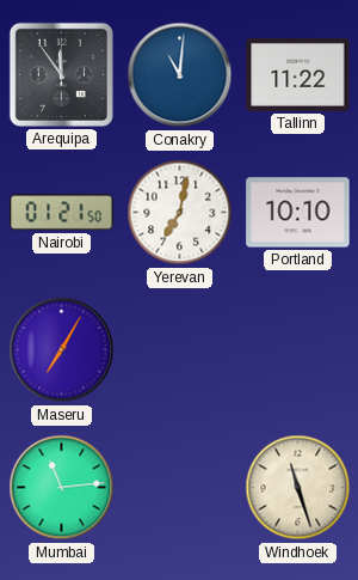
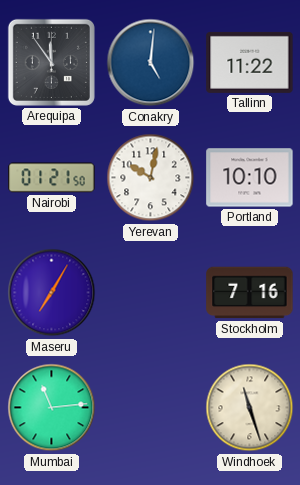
Conakry: 11:01 -> 5:01 (151, 63)
Yerevan: 7:02 -> 10:02 (151, 178)
Stockholm: none -> 7:16 (250, 293)
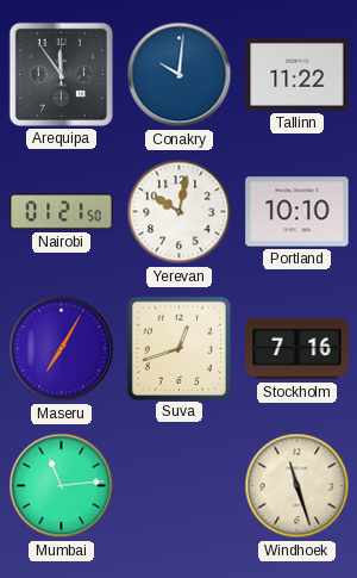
Conakry: 5:01 -> 10:01 (180, 75)
Suva: none -> 12:42 (178, 348)
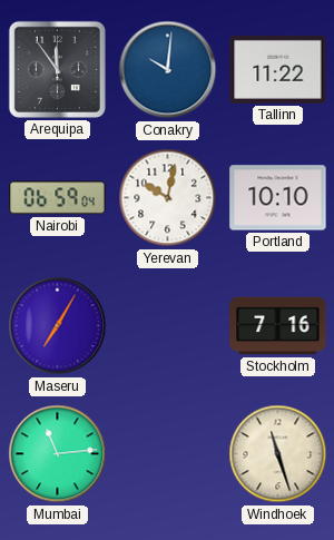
Nairobi: 01:21 -> 06:59 (58, 198)
Suva: 12:42 -> none (178, 348)
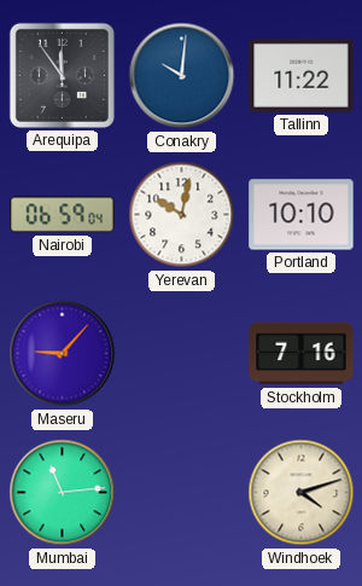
Maseru: 7:05 -> 9:07 (63, 354)
Windhoek: 11:27 -> 4:12 (302, 493)
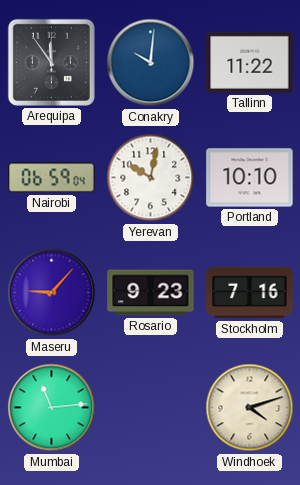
Rosario: none -> 9:23 (151, 293)
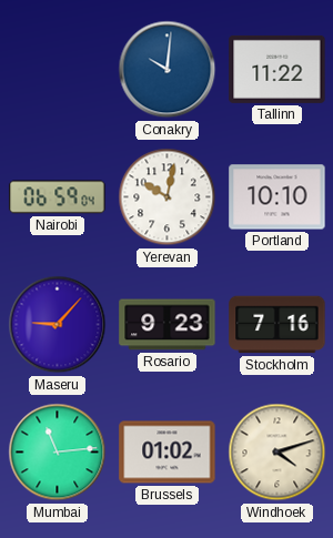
Arequipa: 11:54 -> none (51, 62)
Brussels: none -> 01:02 (168, 453)
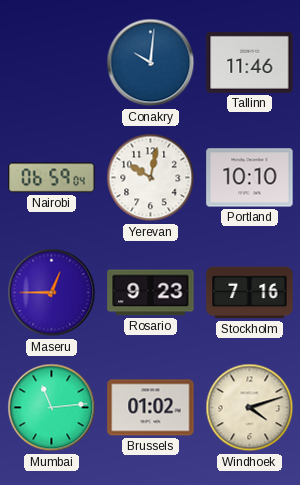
Tallinn: 11:22 -> 11:46 (250, 62)
Maseru: 9:07 -> 12:45 (52, 293)
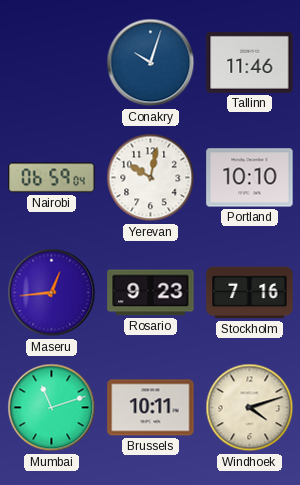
Conakry: 10:01 -> 10:03 (151, 63)
Maseru: 12:45 -> 12:44 (52, 293)
Mumbai: 11:14 -> 11:12 (52, 408)
Brussels: 01:02 -> 10:11 (151, 408)
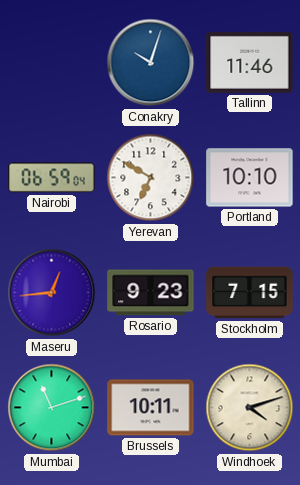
Yerevan: 10:02 -> 6:50 (151, 178)
Stockholm: 7:16 -> 7:15 (250, 293)
